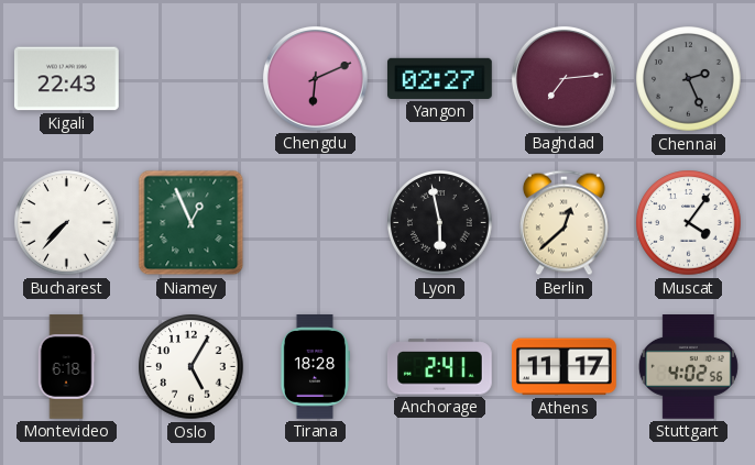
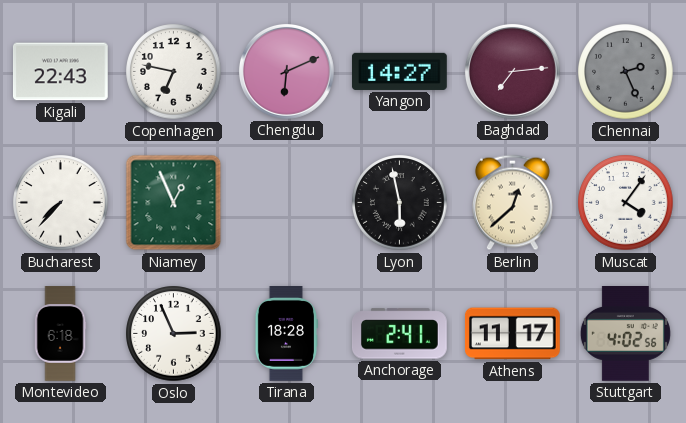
Copenhagen: none -> 6:47 (174, 72)
Yangon: 02:27 -> 14:27 (400, 71)
Oslo: 5:05 -> 2:56 (174, 334)
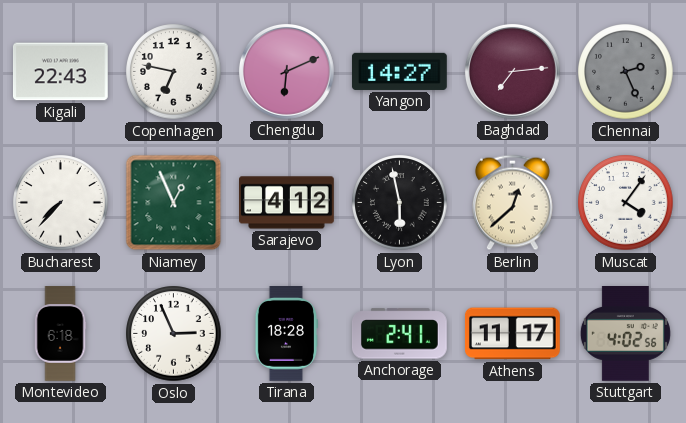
Sarajevo: none -> 4:12 (287, 203)
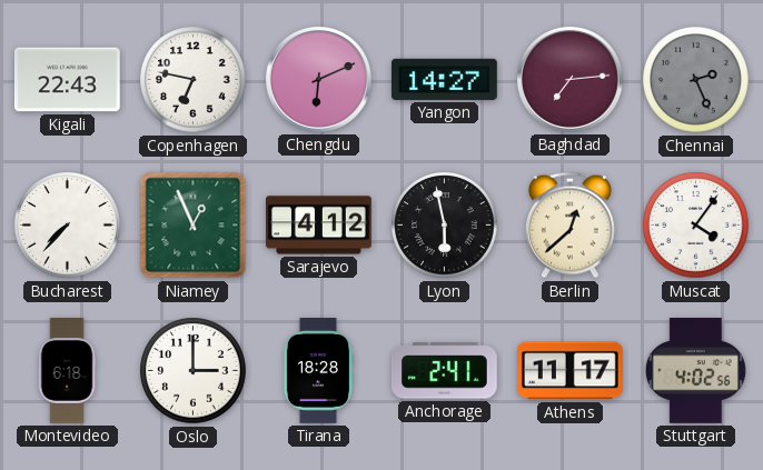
Oslo: 2:56 -> 3:00 (194, 371)
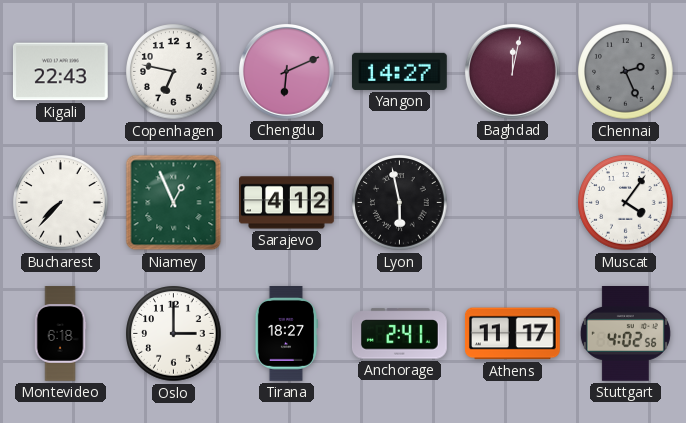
Baghdad: 7:14 -> 12:02 (512, 71)
Berlin: 12:38 -> none (569, 226)
Tirana: 18:28 -> 18:27 (286, 334)
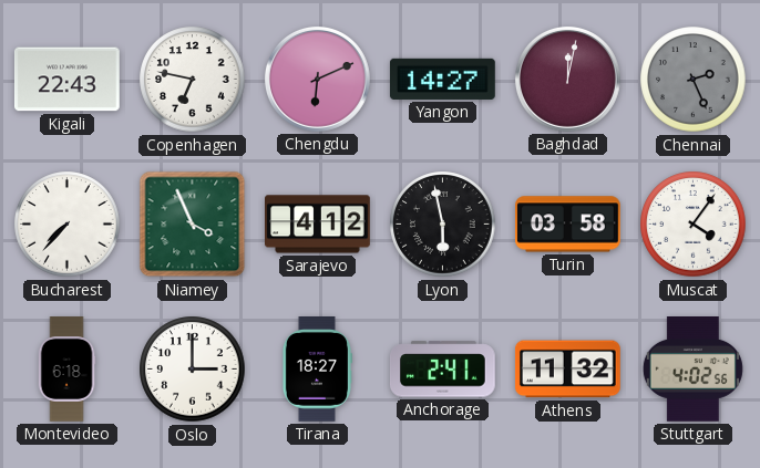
Niamey: 12:56 -> 3:56 (193, 225)
Turin: none -> 03:58 (568, 225)
Athens: 11:17 -> 11:32 (568, 370)
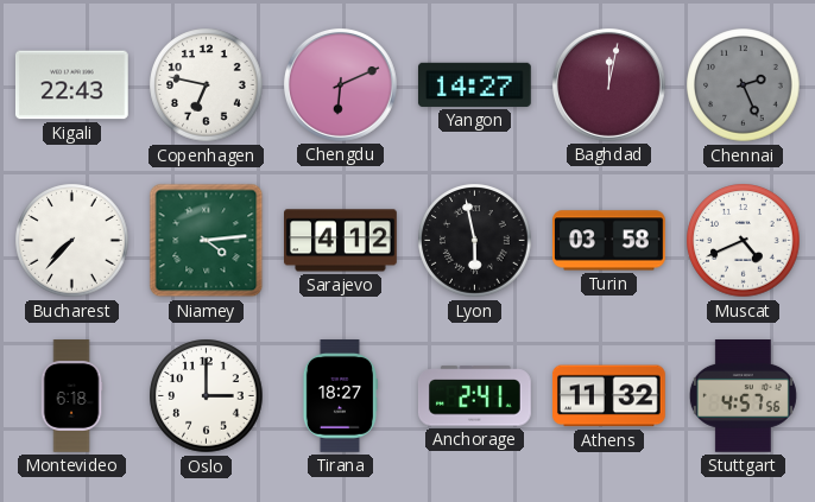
Niamey: 3:56 -> 4:14 (207, 241)
Muscat: 4:06 -> 4:41 (744, 241)
Stuttgart: 4:02 -> 4:57 (743, 396)
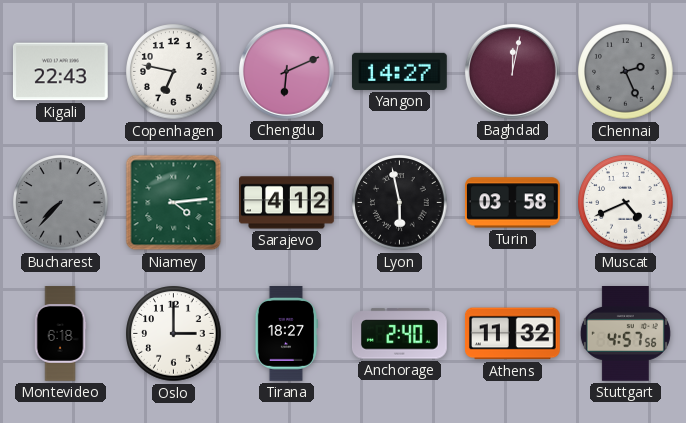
Bucharest dial: white -> grey (61, 203)
Anchorage: 2:41 -> 2:40 (400, 334)
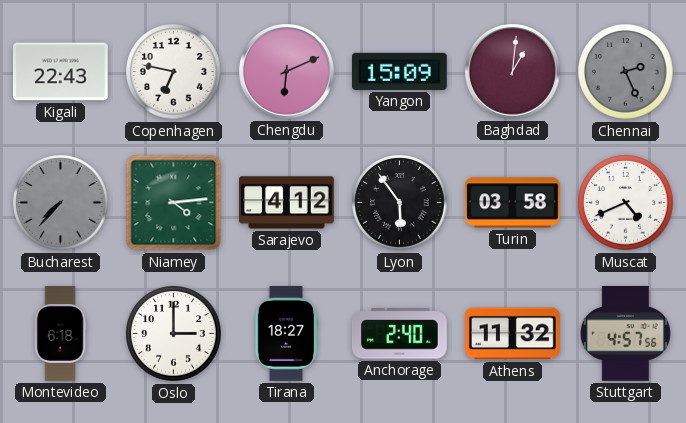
Yangon: 14:27 -> 15:09 (400, 71)
Baghdad: 12:02 -> 1:01 (512, 71)
Lyon: 5:58 -> 5:54 (400, 203)
